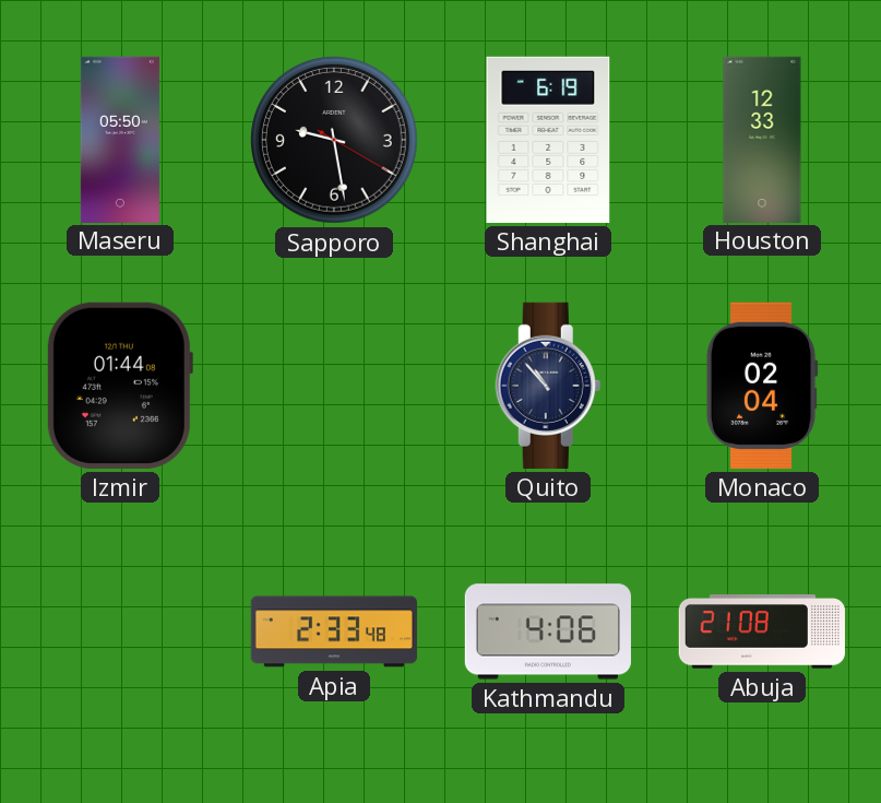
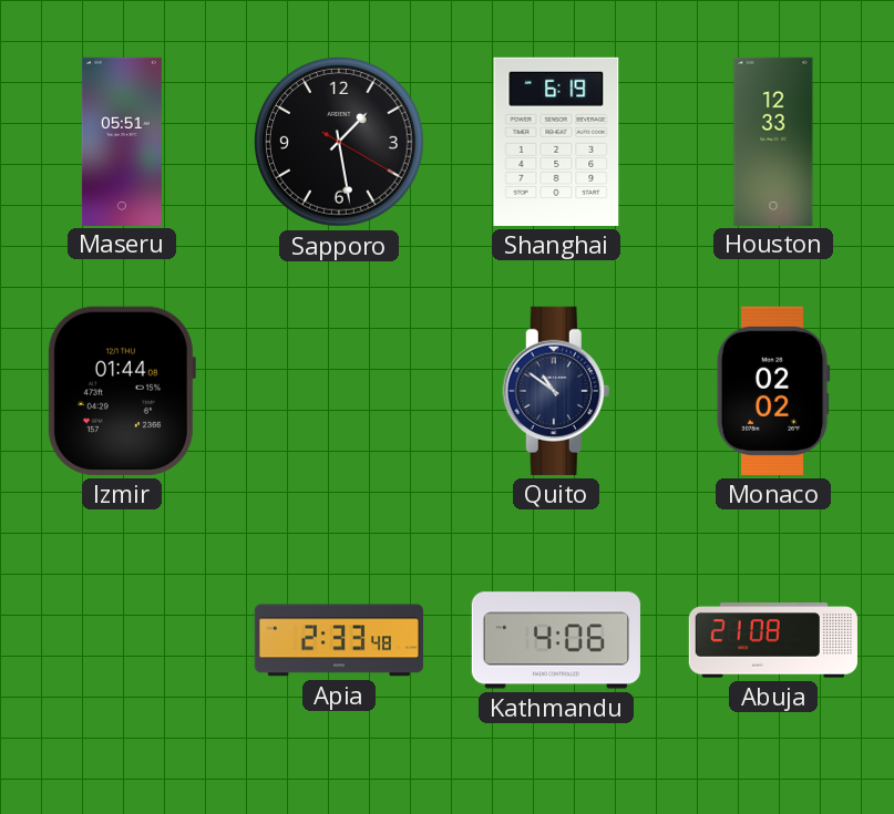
Maseru: 05:50 -> 05:51 (122, 141)
Sapporo: 9:28 -> 1:28 (340, 143)
Quito: 10:53 -> 10:51 (556, 391)
Monaco: 02:04 -> 02:02 (773, 391)
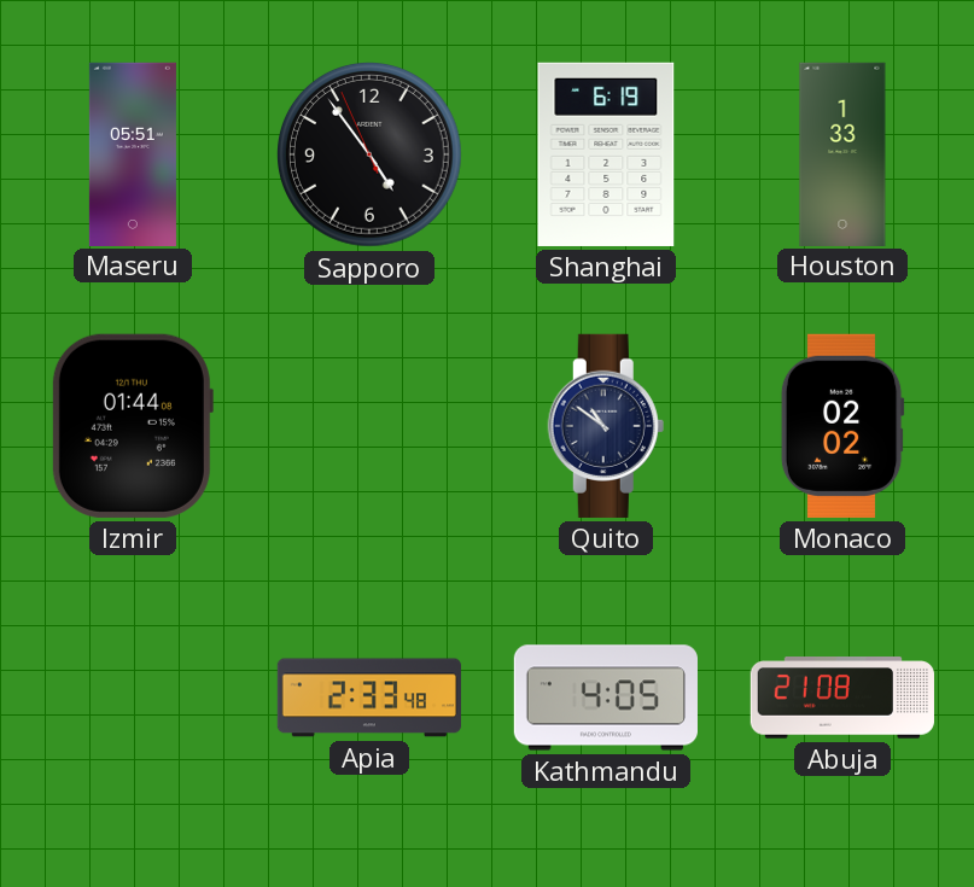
Sapporo: 1:28 -> 4:53 (371, 156)
Houston: 12:33 -> 1:33 (842, 153)
Kathmandu: 4:06 -> 4:05 (605, 698)
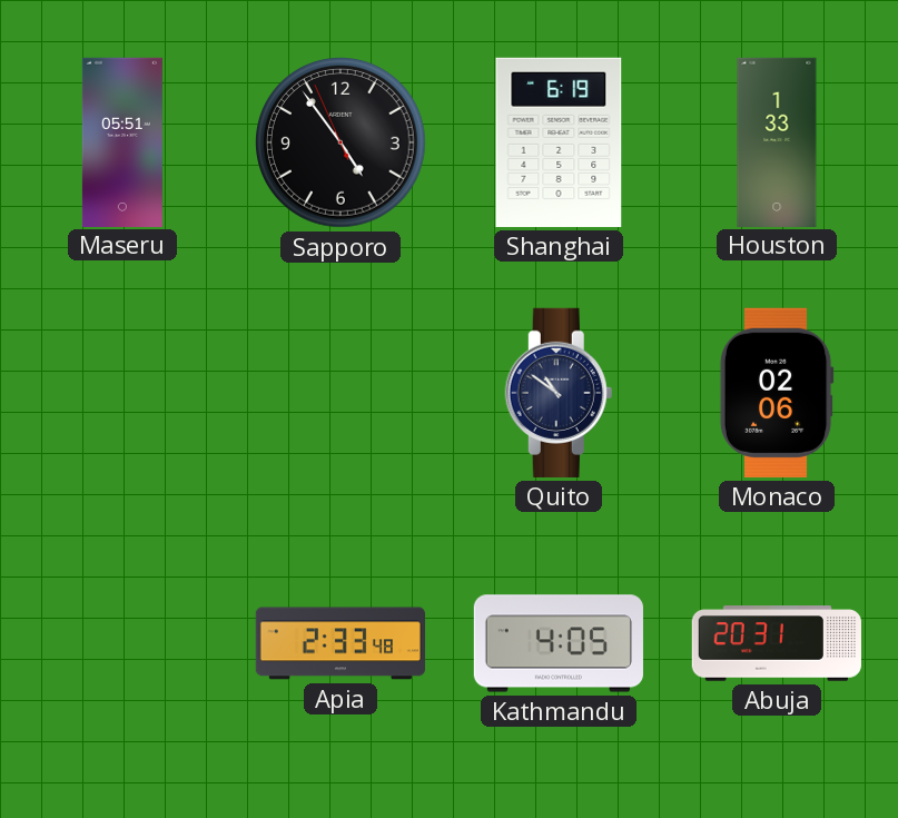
Izmir: 01:44 -> none (132, 426)
Monaco: 02:02 -> 02:06 (777, 393)
Abuja: 21:08 -> 20:31 (777, 643)
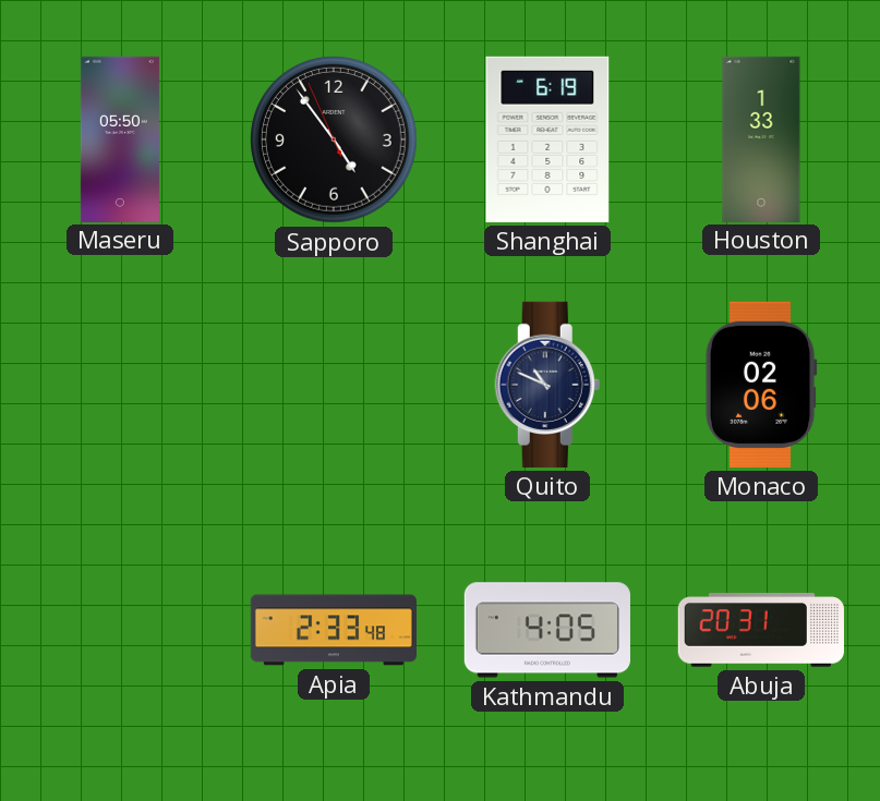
Maseru: 05:51 -> 05:50 (120, 138)
Quito: 10:51 -> 10:49 (547, 385)
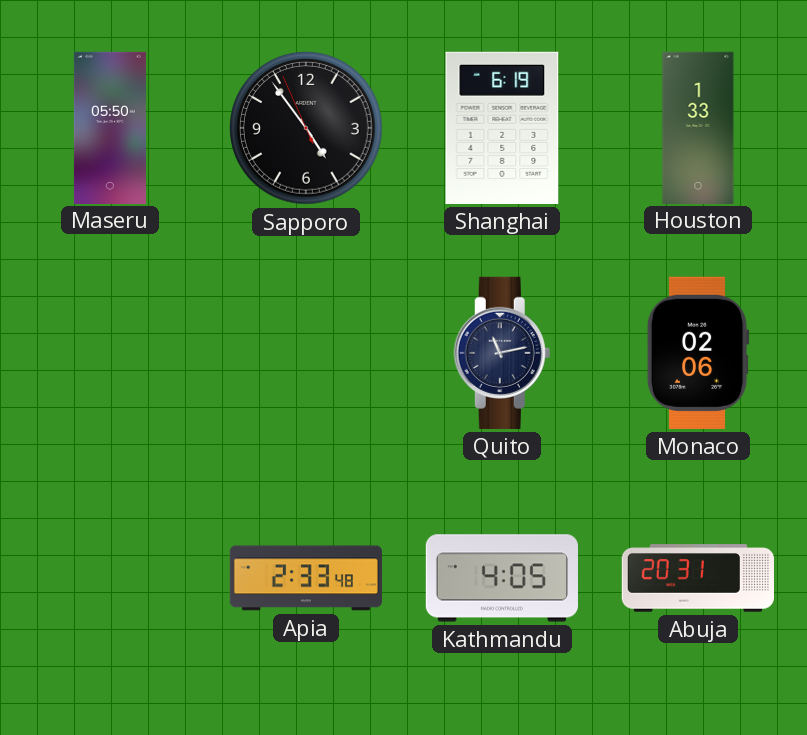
Quito: 10:49 -> 11:13 (502, 353)
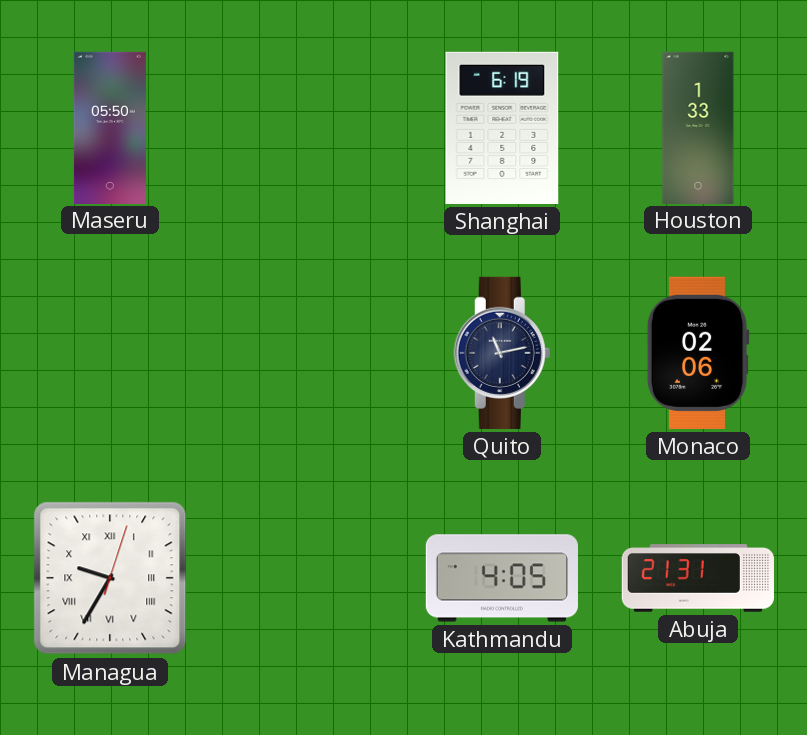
Sapporo: 4:53 -> none (307, 129)
Managua: none -> 9:35 (110, 578)
Apia: 2:33 -> none (305, 578)
Abuja: 20:31 -> 21:31 (698, 578)
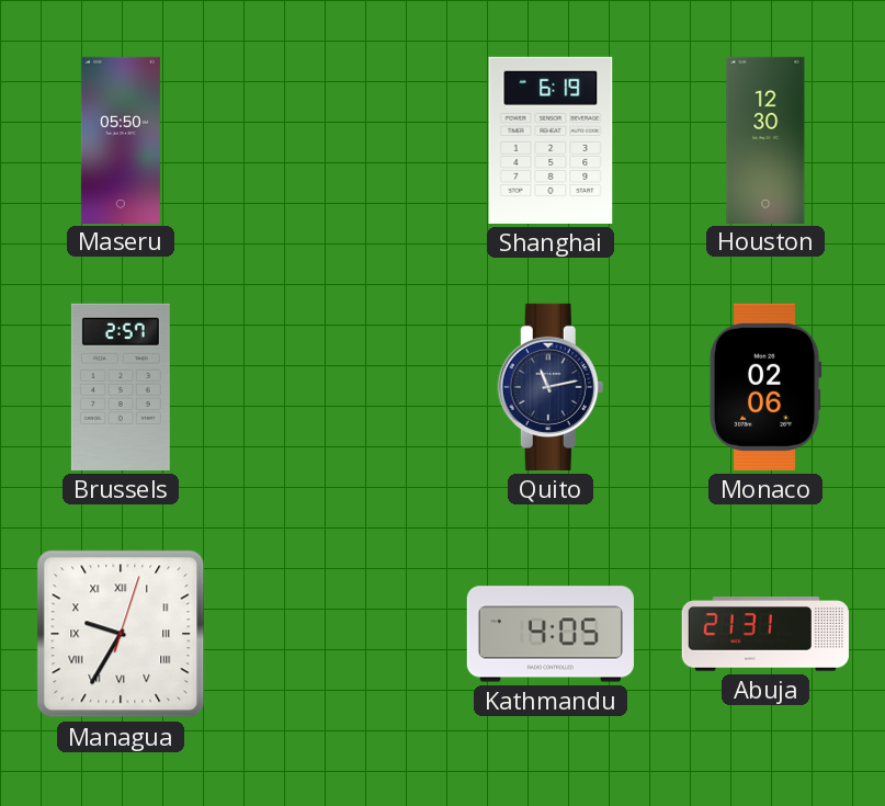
Houston: 1:33 -> 12:30 (765, 139)
Brussels: none -> 2:57 (121, 387)
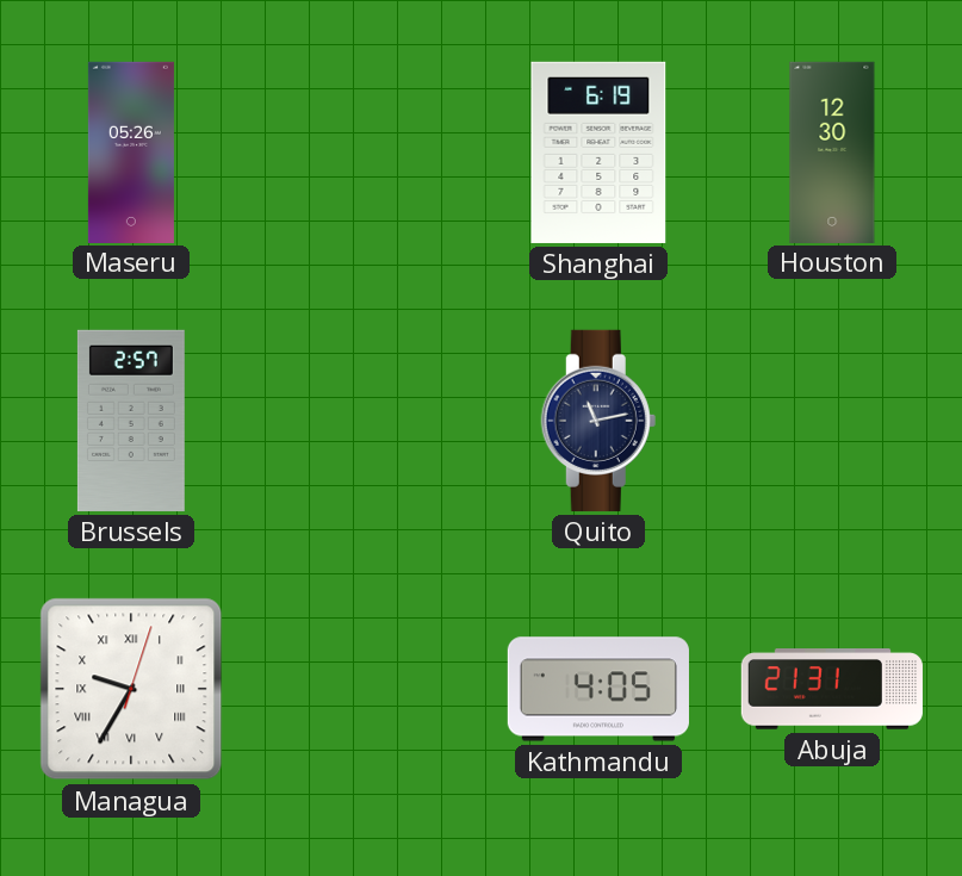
Maseru: 05:50 -> 05:26 (131, 151)
Monaco: 02:06 -> none (765, 387)
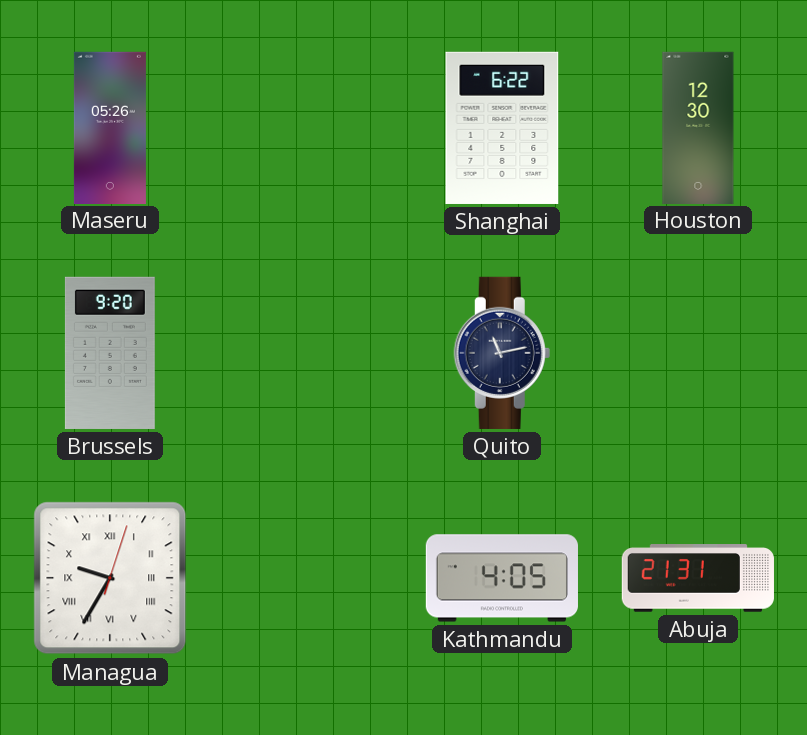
Shanghai: 6:19 -> 6:22 (502, 128)
Brussels: 2:57 -> 9:20 (110, 353)
